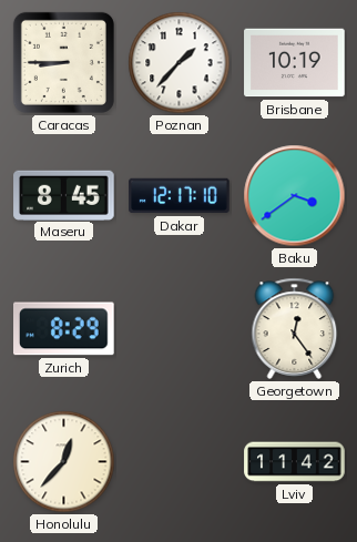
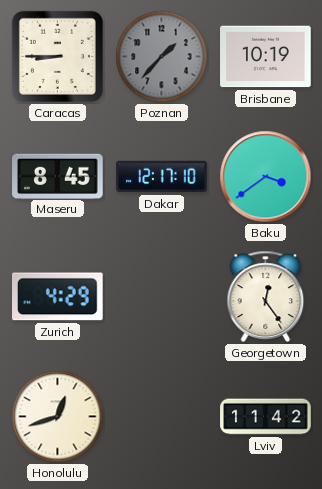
Poznan dial: white -> grey (162, 57)
Zurich: 8:29 -> 4:29 (58, 297)
Honolulu: 12:37 -> 12:42 (58, 417)
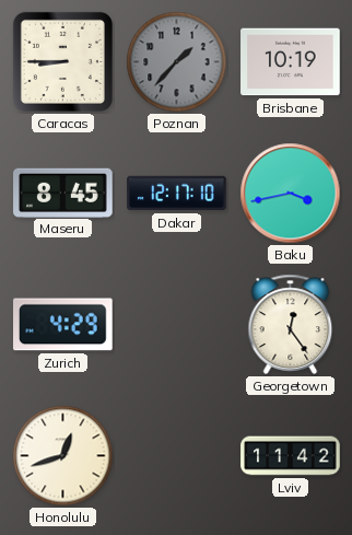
Baku: 3:39 -> 3:43 (291, 194)
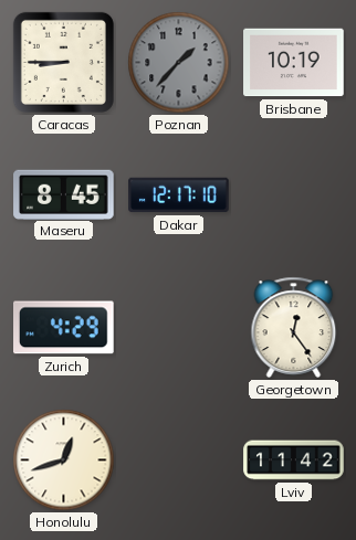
Baku: 3:43 -> none (291, 194)
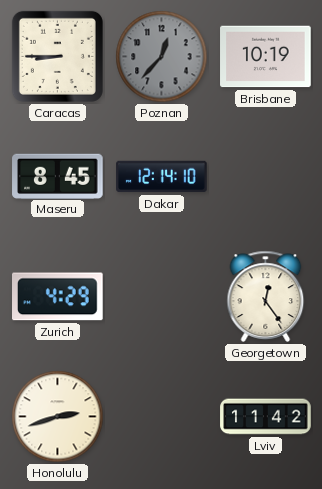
Poznan: 1:37 -> 12:37 (162, 57)
Dakar: 12:17 -> 12:14 (162, 177)
Honolulu: 12:42 -> 2:42 (58, 417)
